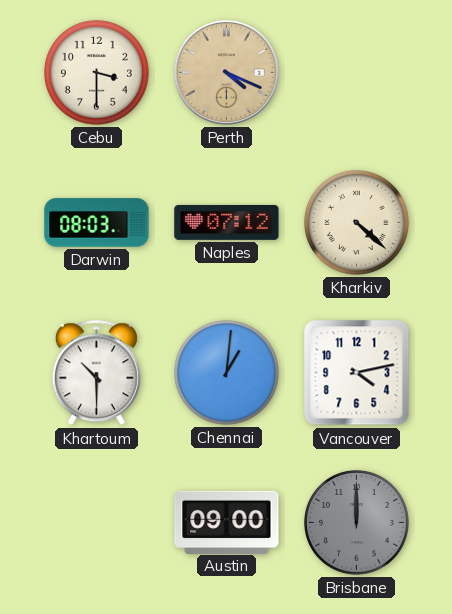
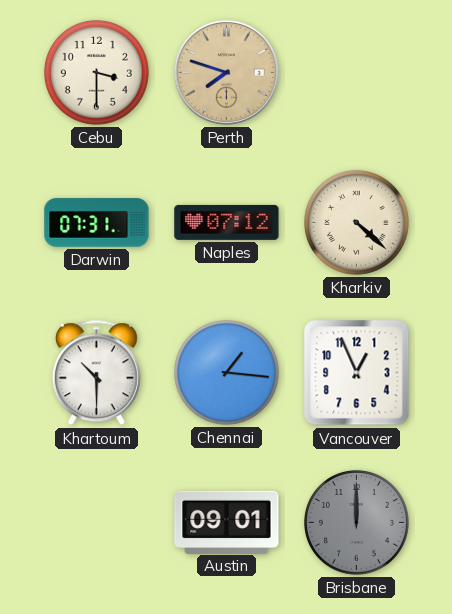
Perth: 4:19 -> 7:48 (226, 72)
Darwin: 08:03 -> 07:31 (97, 223)
Chennai: 1:01 -> 1:16 (227, 373)
Vancouver: 4:13 -> 12:56 (357, 373)
Austin: 09:00 -> 09:01 (227, 522)
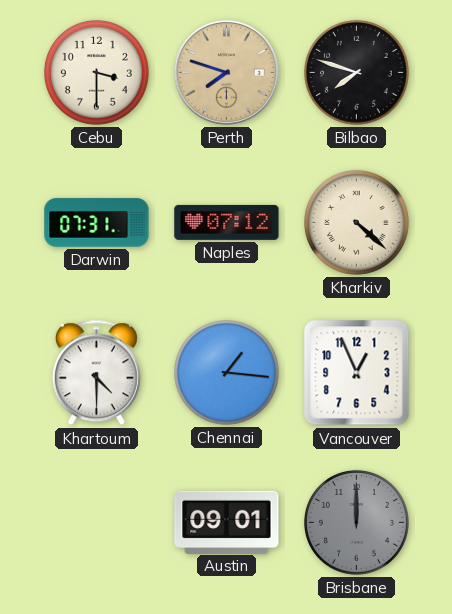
Bilbao: none -> 7:48 (357, 73)
Khartoum: 10:30 -> 4:30 (96, 373)
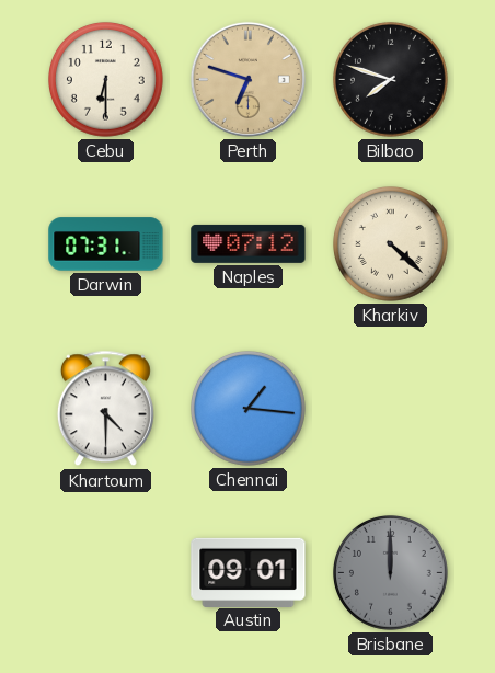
Cebu: 3:30 -> 6:30 (106, 80)
Perth: 7:48 -> 6:48 (248, 79)
Vancouver: 12:56 -> none (357, 373)
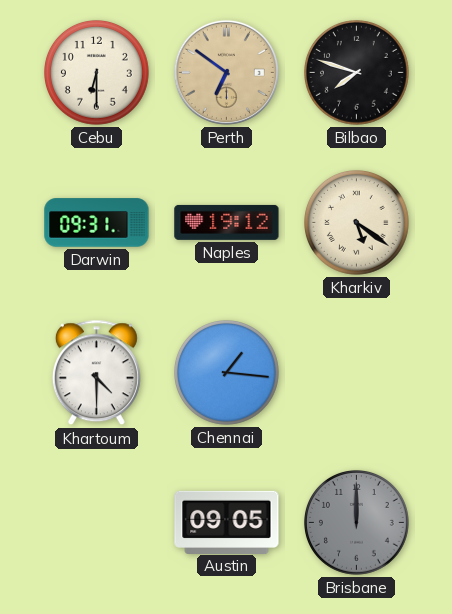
Perth: 6:48 -> 6:51 (226, 72)
Darwin: 07:31 -> 09:31 (97, 223)
Naples: 07:12 -> 19:12 (227, 222)
Kharkiv: 4:22 -> 5:21 (357, 223)
Austin: 09:01 -> 09:05 (227, 522)
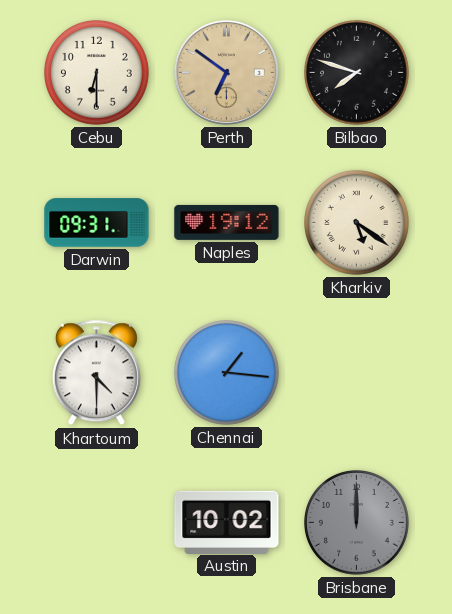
Austin: 09:05 -> 10:02 (227, 522)
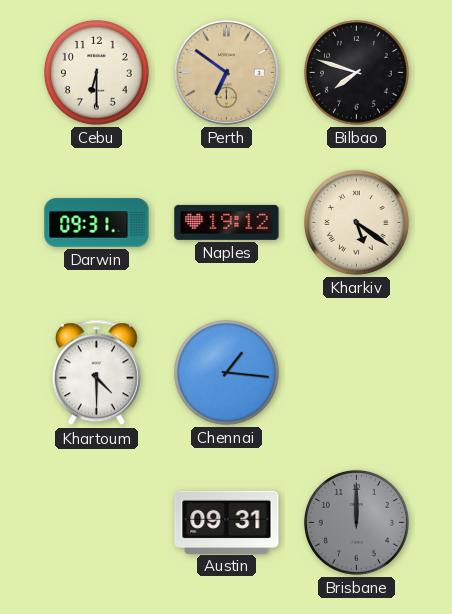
Austin: 10:02 -> 09:31 (227, 522)
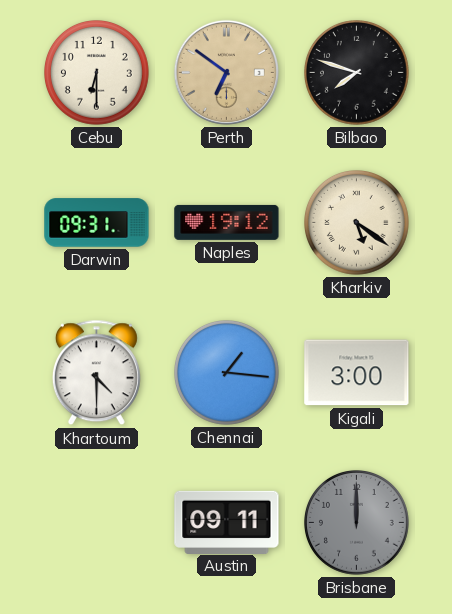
Kigali: none -> 3:00 (357, 373)
Austin: 09:31 -> 09:11 (227, 522)
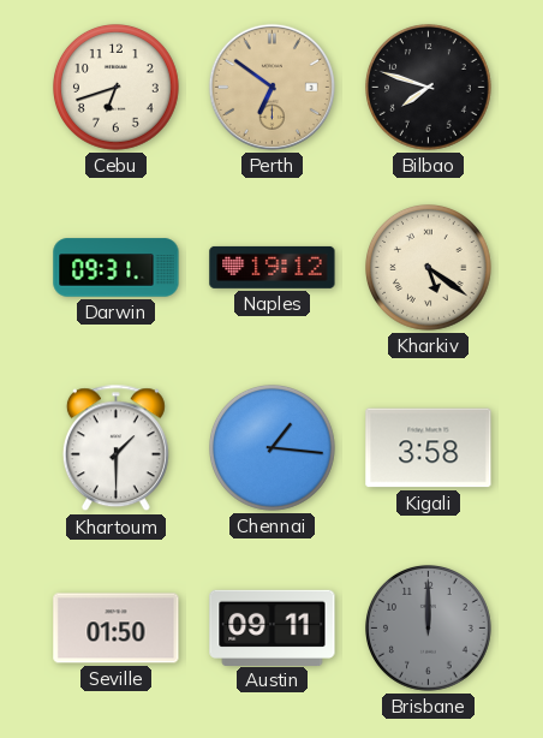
Cebu: 6:30 -> 6:42 (117, 88)
Khartoum: 4:30 -> 1:30 (115, 448)
Kigali: 3:00 -> 3:58 (429, 448)
Seville: none -> 01:50 (117, 629)
